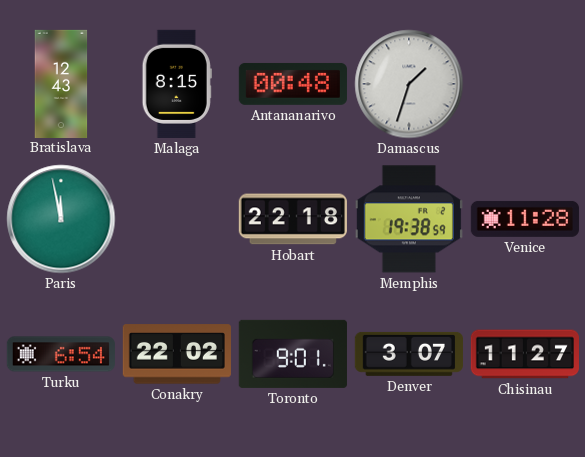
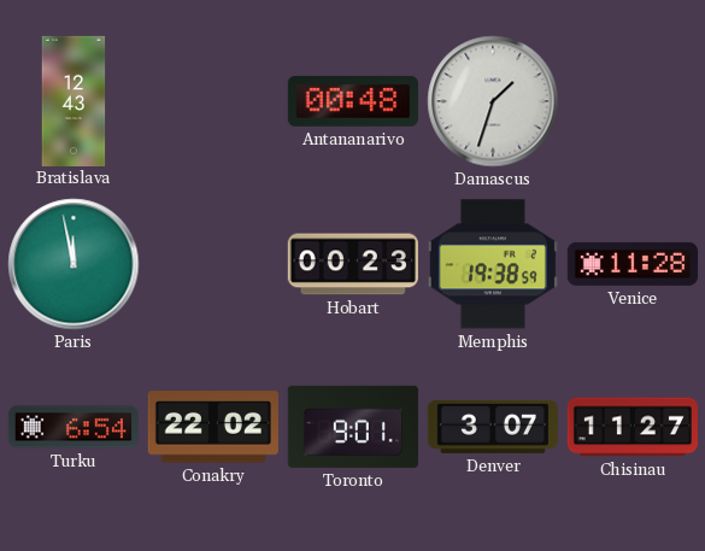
Malaga: 8:15 -> none (177, 84)
Hobart: 22:18 -> 00:23 (353, 264)
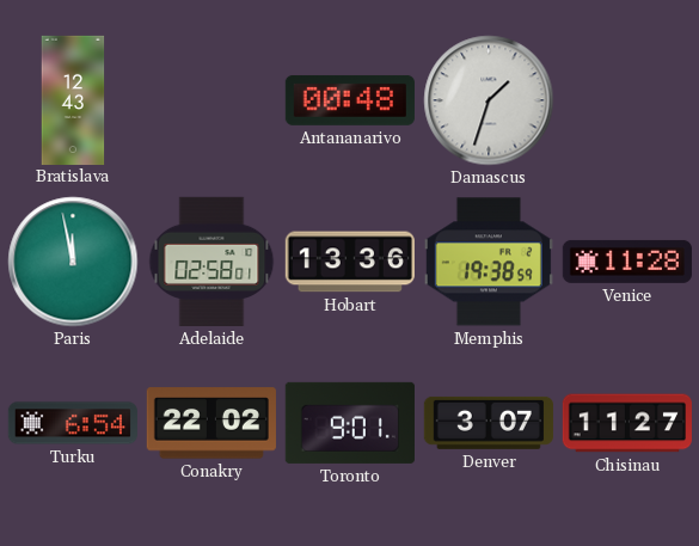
Adelaide: none -> 02:58 (211, 262)
Hobart: 00:23 -> 13:36 (350, 262)
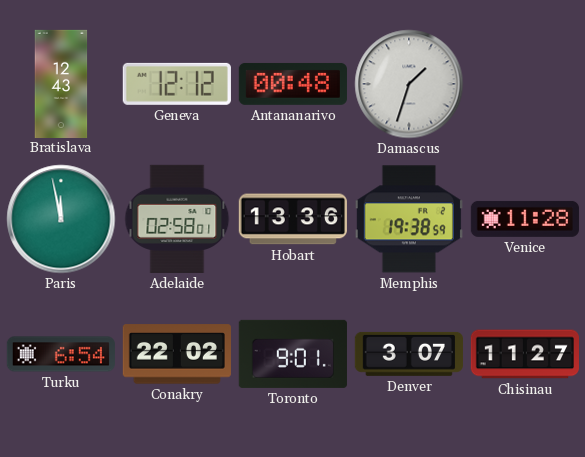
Geneva: none -> 12:12 (177, 84)
